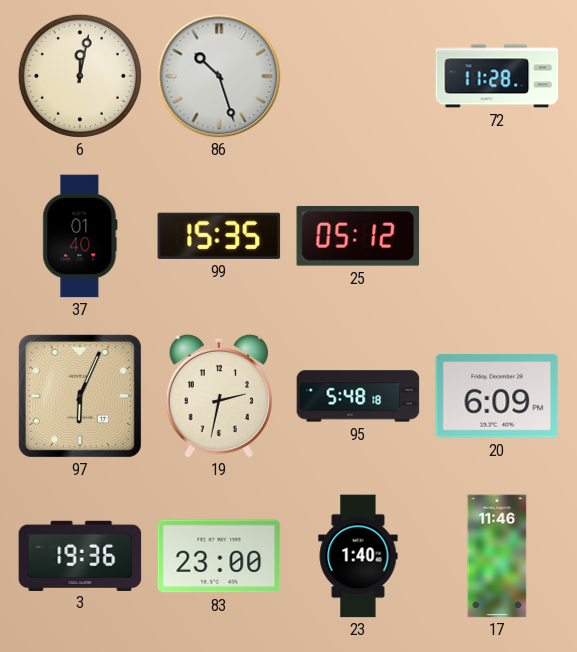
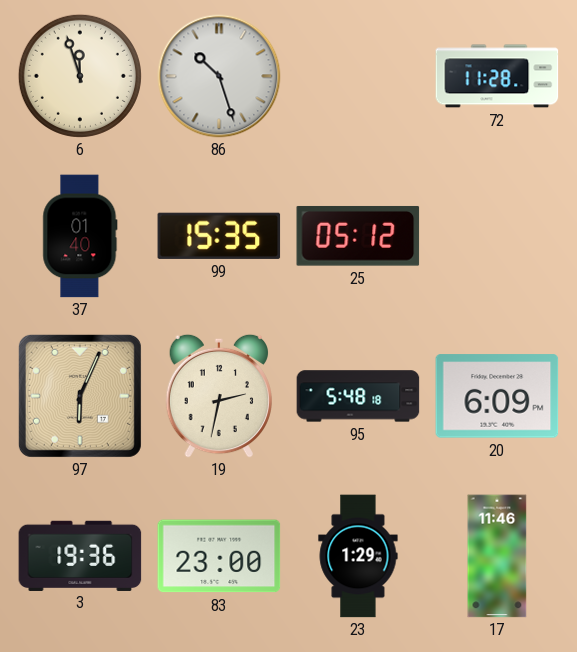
6: 12:02 -> 11:57 (80, 76)
23: 1:40 -> 1:29 (358, 556)
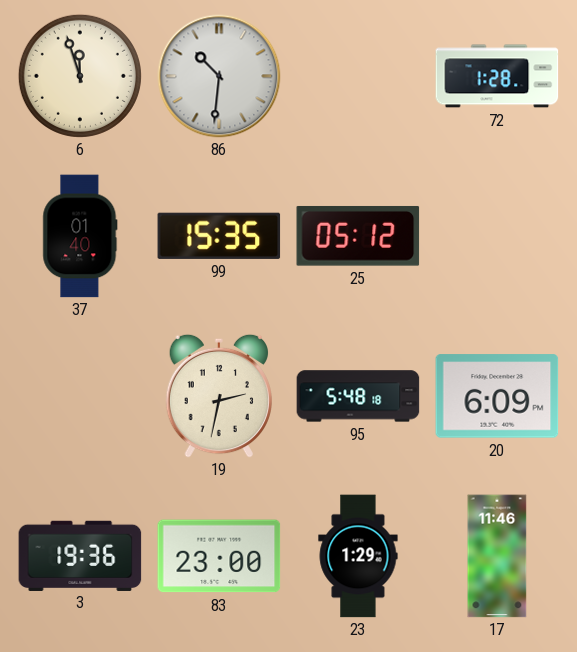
86: 10:27 -> 10:31 (219, 76)
72: 11:28 -> 1:28 (497, 76)
97: 6:04 -> none (80, 396)
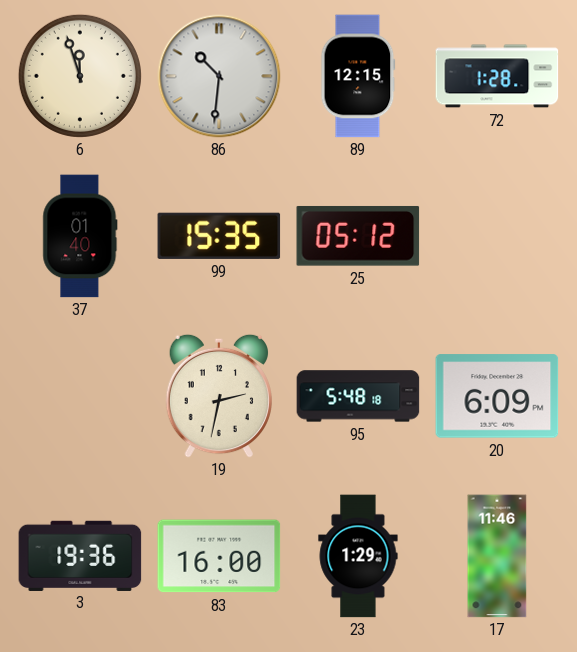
89: none -> 12:15 (358, 76)
83: 23:00 -> 16:00 (219, 556)
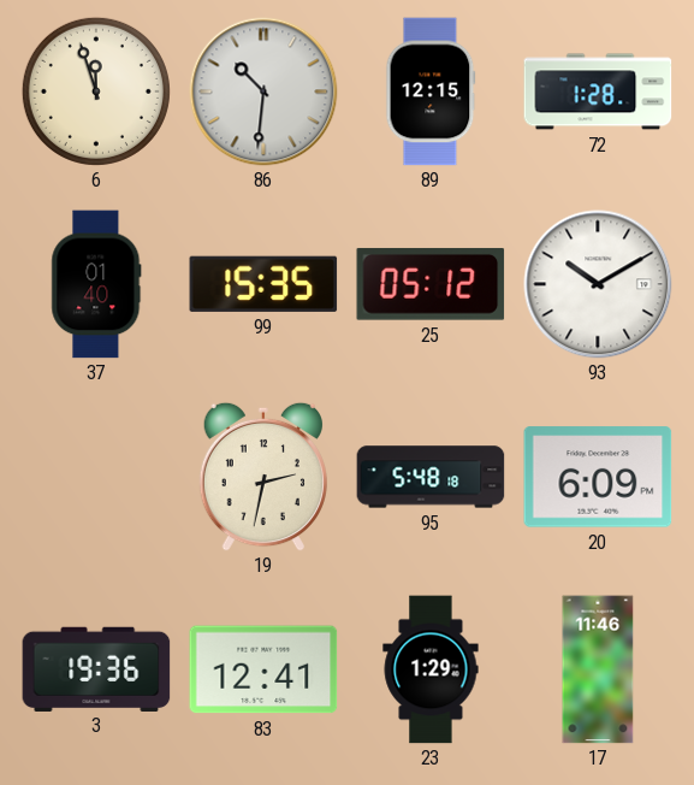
93: none -> 10:10 (598, 284)
83: 16:00 -> 12:41 (263, 669)
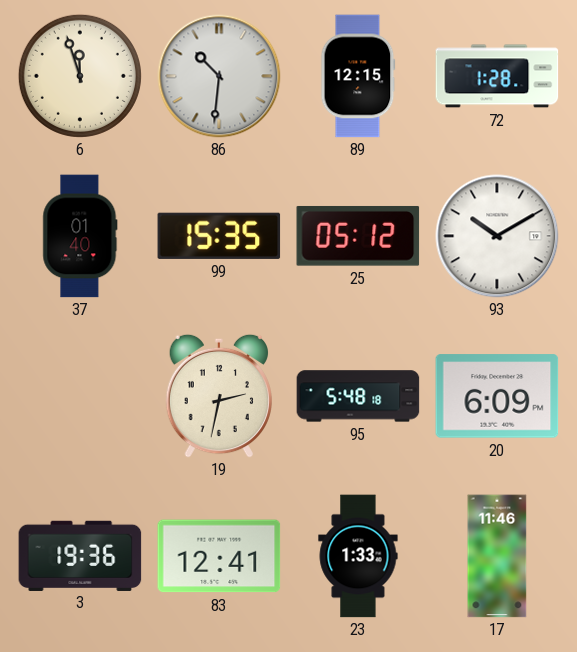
23: 1:29 -> 1:33 (358, 556)
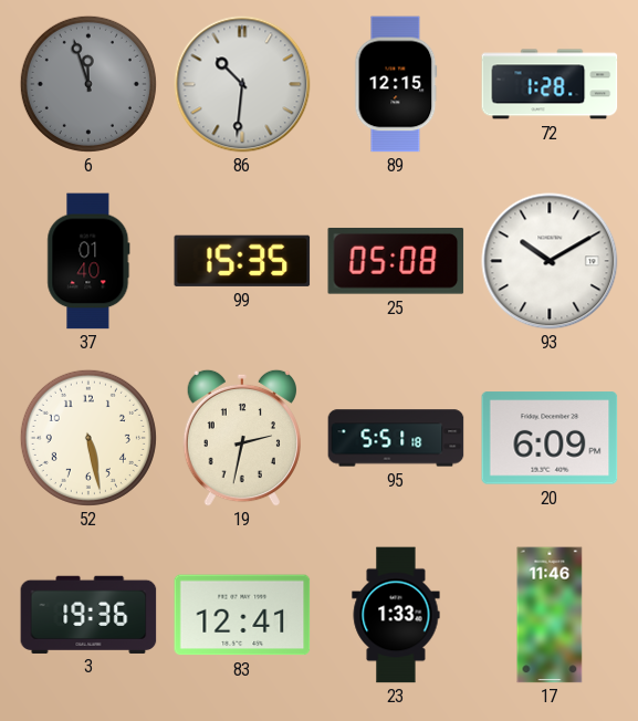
6 dial: cream -> grey (88, 84)
25: 05:12 -> 05:08 (396, 261)
52: none -> 5:28 (88, 438)
95: 5:48 -> 5:51 (396, 438)
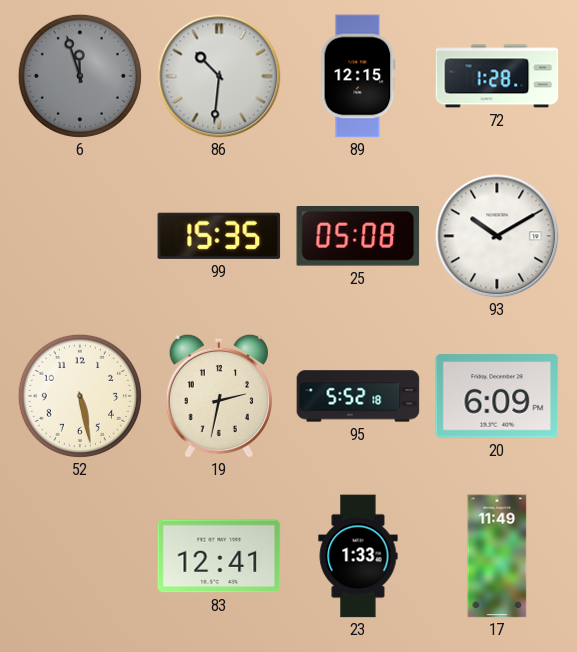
37: 01:40 -> none (88, 261)
95: 5:51 -> 5:52 (358, 396)
3: 19:36 -> none (88, 614)
17: 11:46 -> 11:49 (497, 556)
